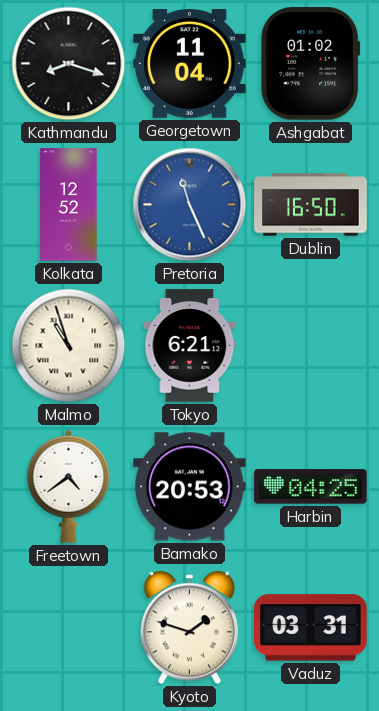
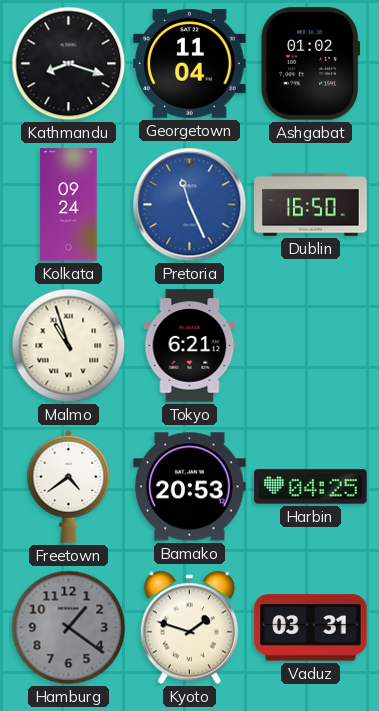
Kolkata: 12:52 -> 09:24 (69, 205)
Hamburg: none -> 1:21 (69, 628)
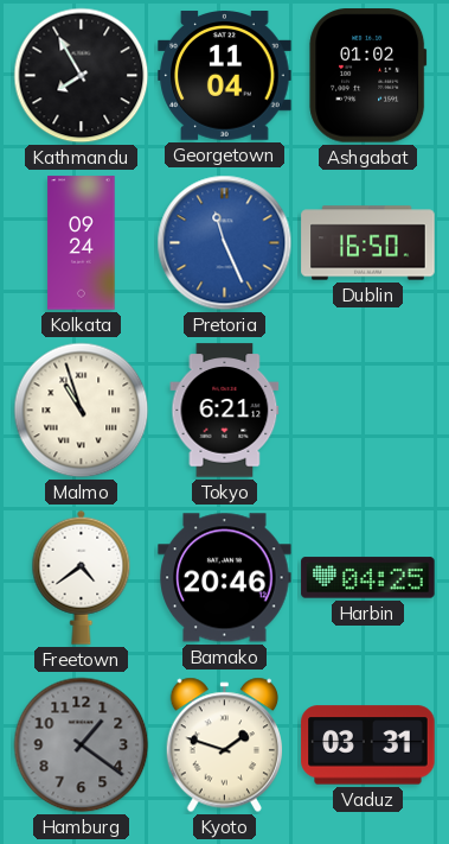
Kathmandu: 8:18 -> 7:55 (82, 76)
Bamako: 20:53 -> 20:46 (225, 578)
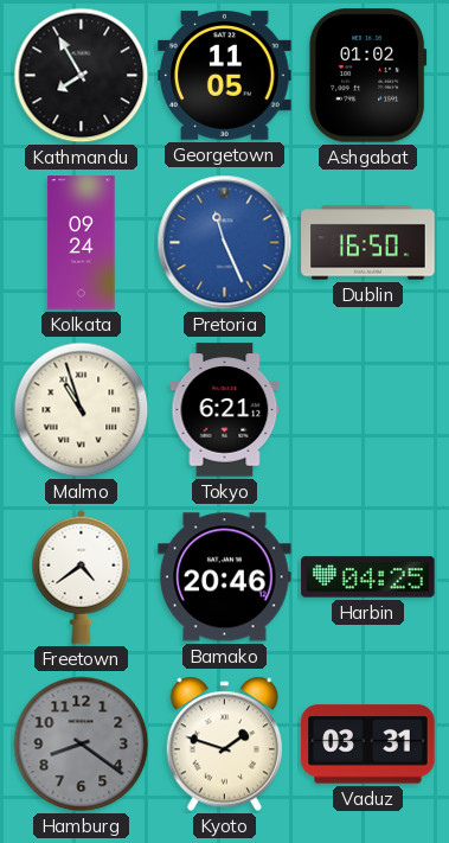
Georgetown: 11:04 -> 11:05 (225, 76)
Hamburg: 1:21 -> 8:21 (82, 745)
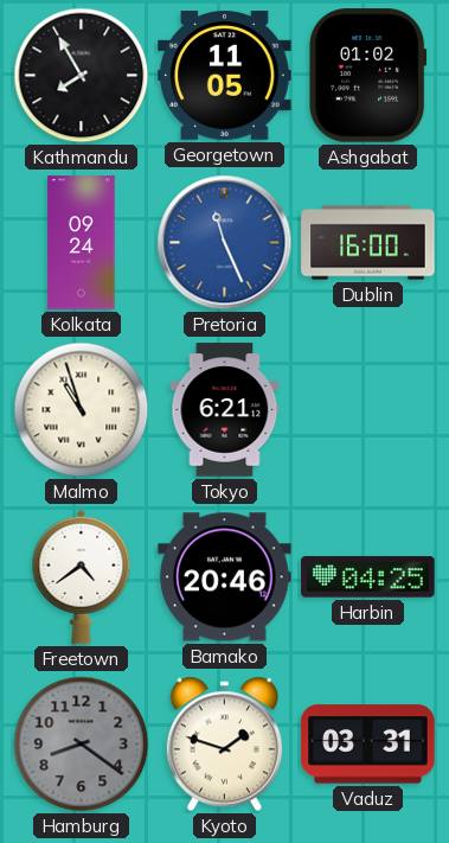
Dublin: 16:50 -> 16:00 (368, 243)
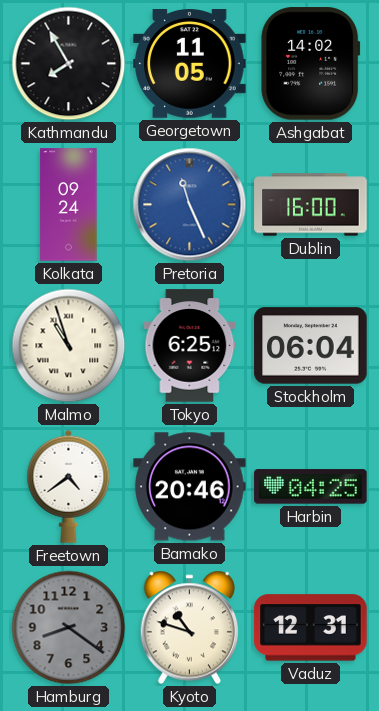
Ashgabat: 01:02 -> 14:02 (311, 64)
Tokyo: 6:21 -> 6:25 (190, 346)
Stockholm: none -> 06:04 (311, 346)
Kyoto: 1:48 -> 10:48 (189, 628)
Vaduz: 03:31 -> 12:31 (311, 628)
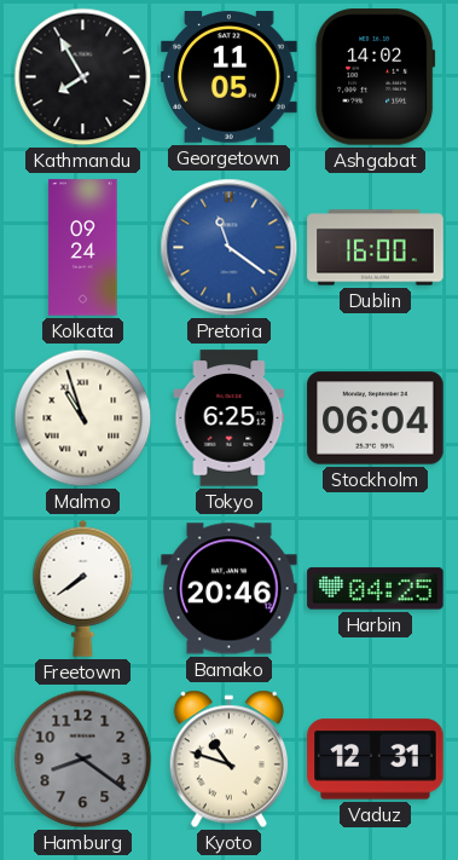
Pretoria: 11:26 -> 11:21 (230, 248)
Freetown: 4:39 -> 7:39 (83, 588)
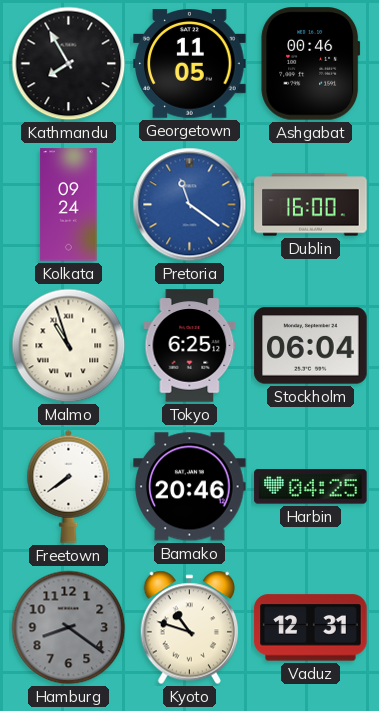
Ashgabat: 14:02 -> 00:46 (311, 64)
